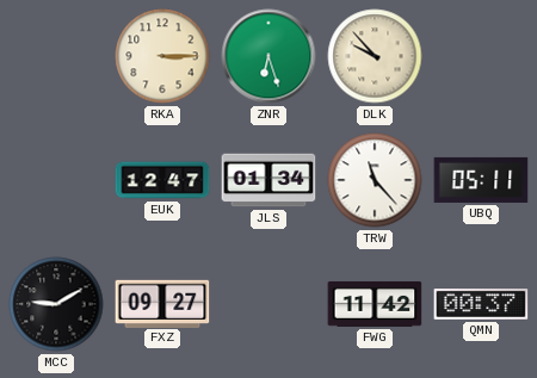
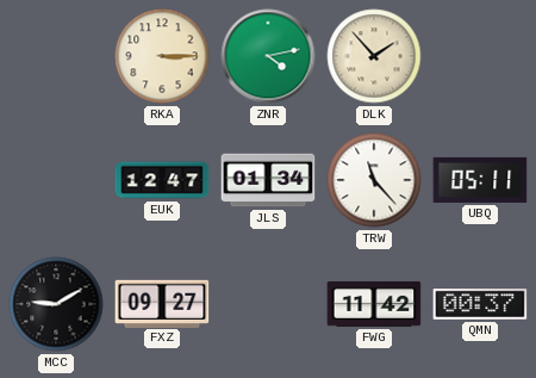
ZNR: 6:27 -> 4:13 (268, 56)
DLK: 9:53 -> 1:53 (374, 56)
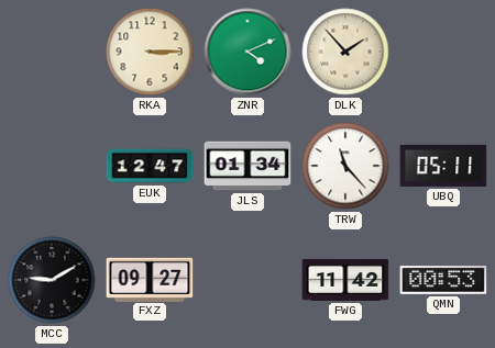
ZNR: 4:13 -> 4:11 (248, 52)
QMN: 00:37 -> 00:53 (443, 281)
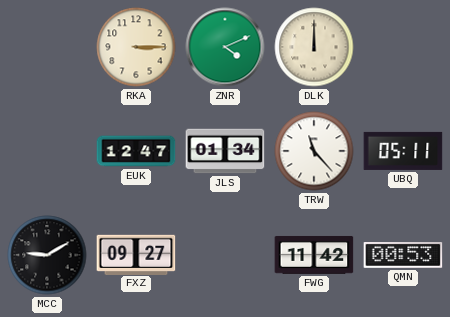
DLK: 1:53 -> 12:00 (314, 47)
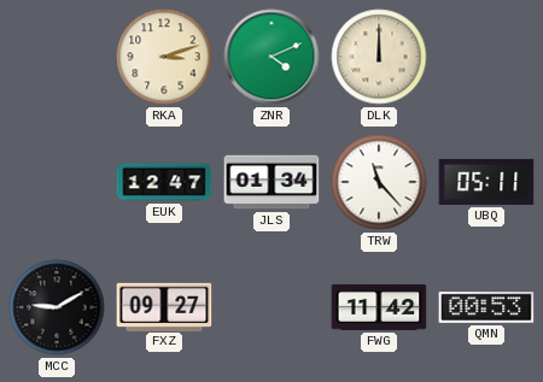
RKA: 3:15 -> 3:12 (164, 57)
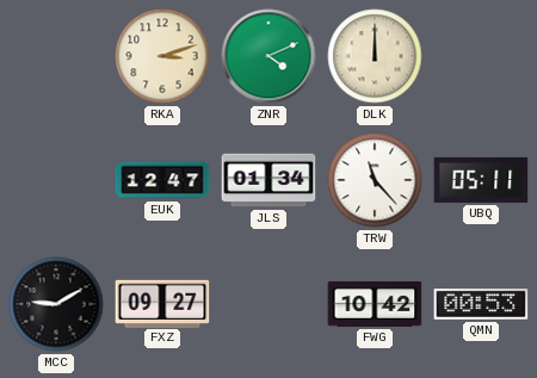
FWG: 11:42 -> 10:42 (375, 304)
